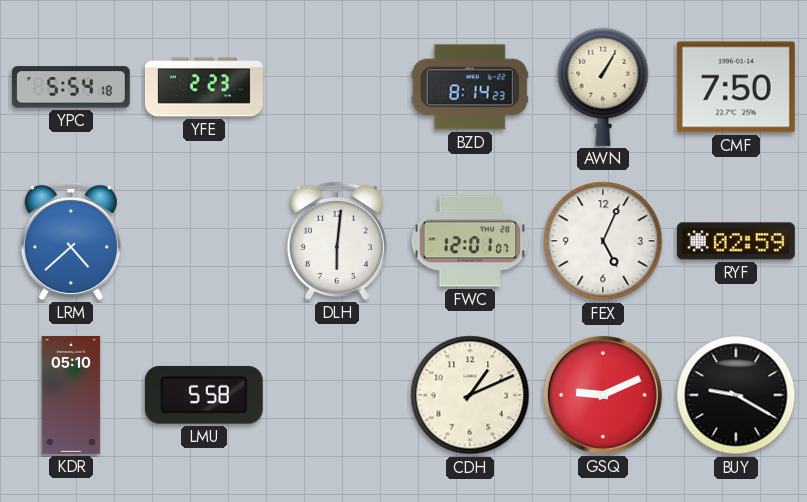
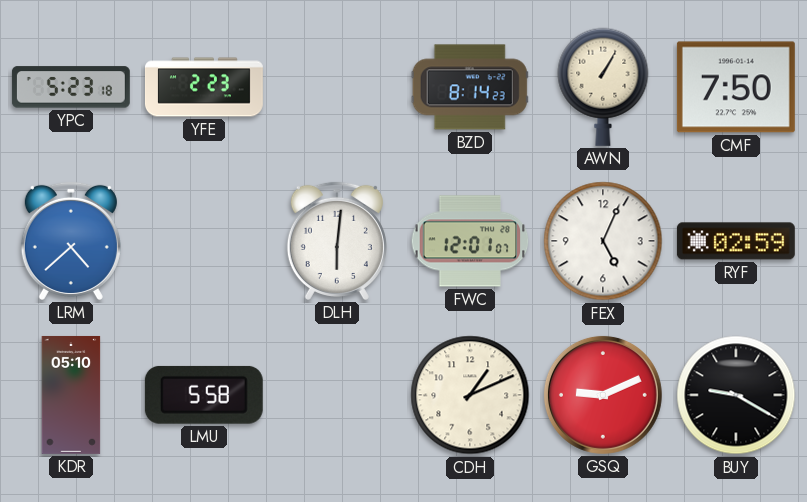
YPC: 5:54 -> 5:23 (71, 87)
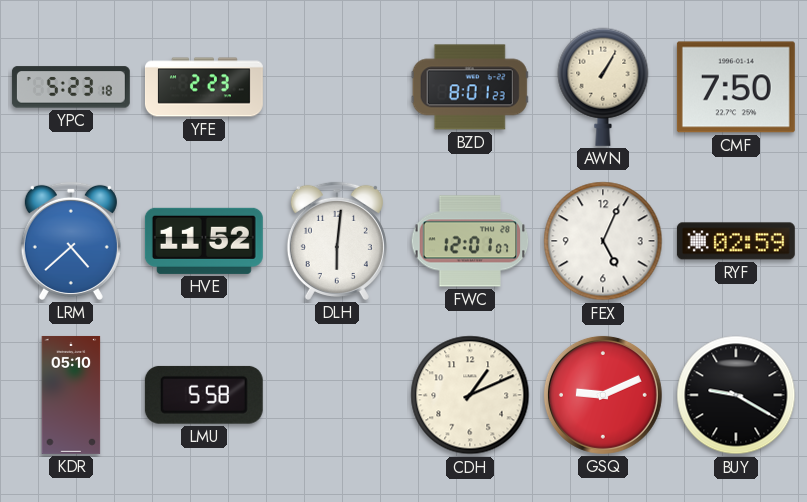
BZD: 8:14 -> 8:01 (470, 87)
HVE: none -> 11:52 (204, 241)
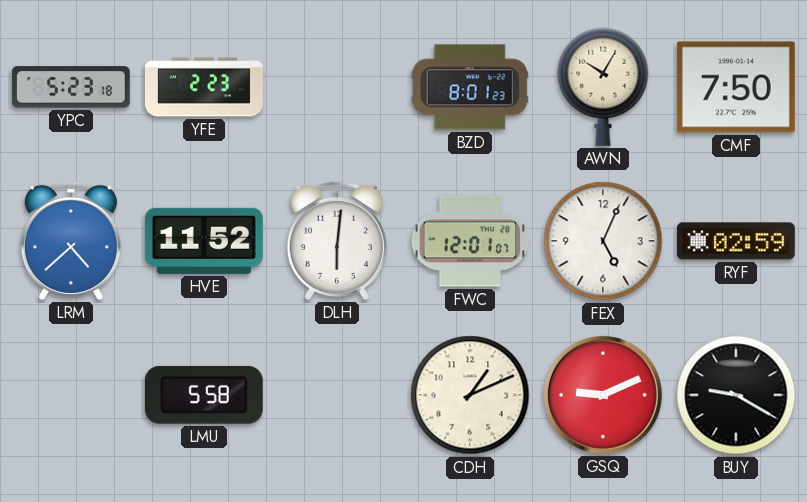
AWN: 1:05 -> 10:05 (603, 87)
KDR: 05:10 -> none (71, 395)
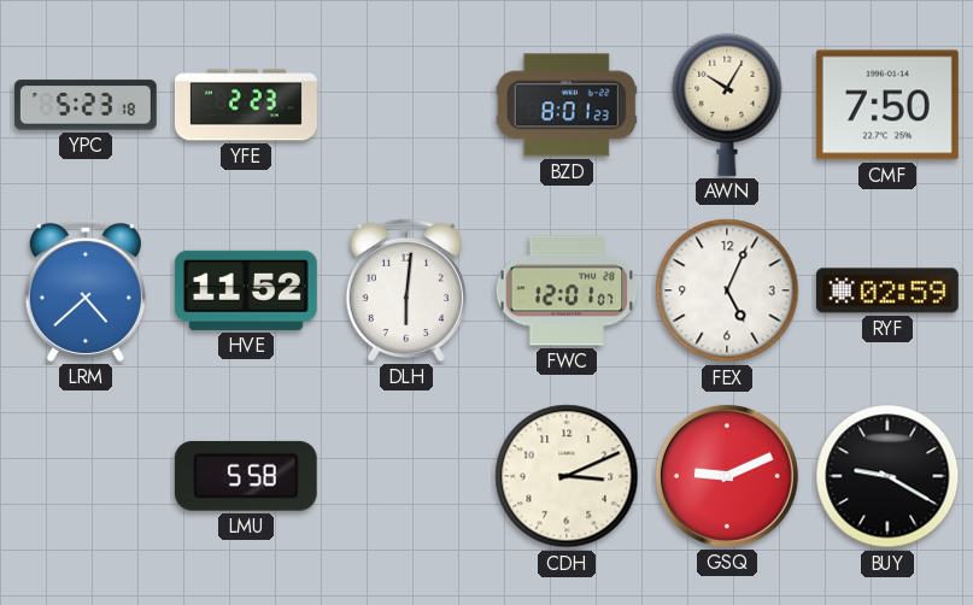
CDH: 1:11 -> 3:11 (567, 476)
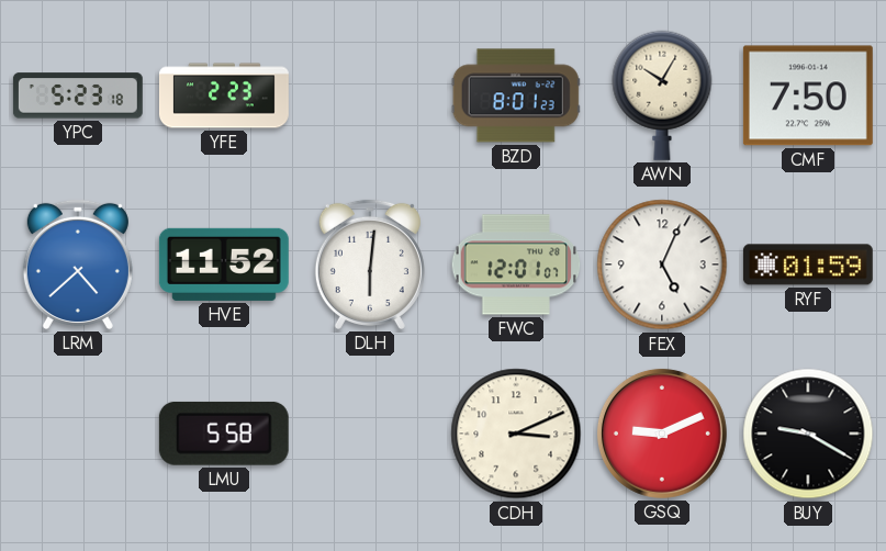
RYF: 02:59 -> 01:59 (808, 265)
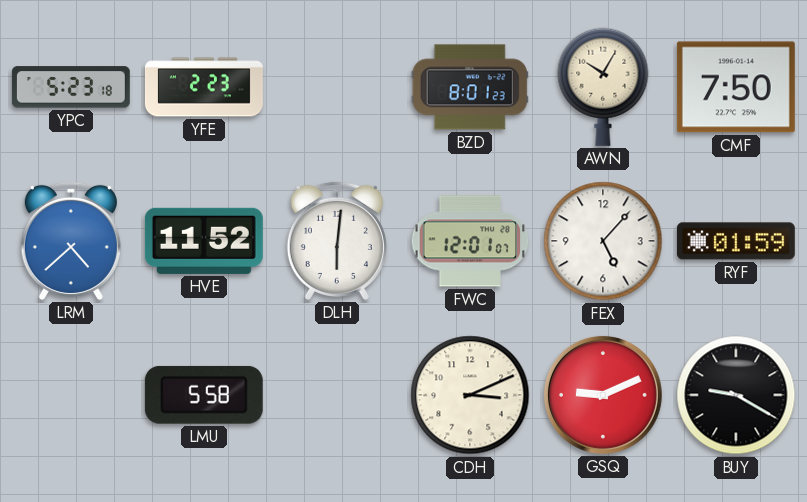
FEX: 5:04 -> 5:07 (603, 241)
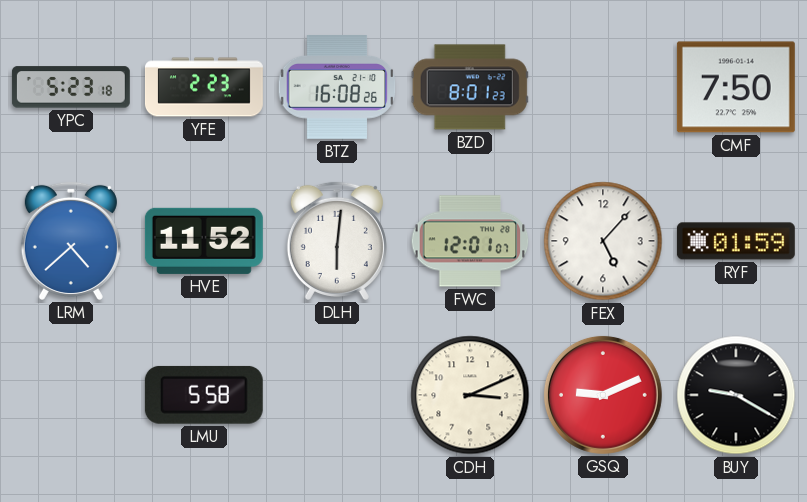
BTZ: none -> 16:08 (337, 88)
AWN: 10:05 -> none (603, 87)
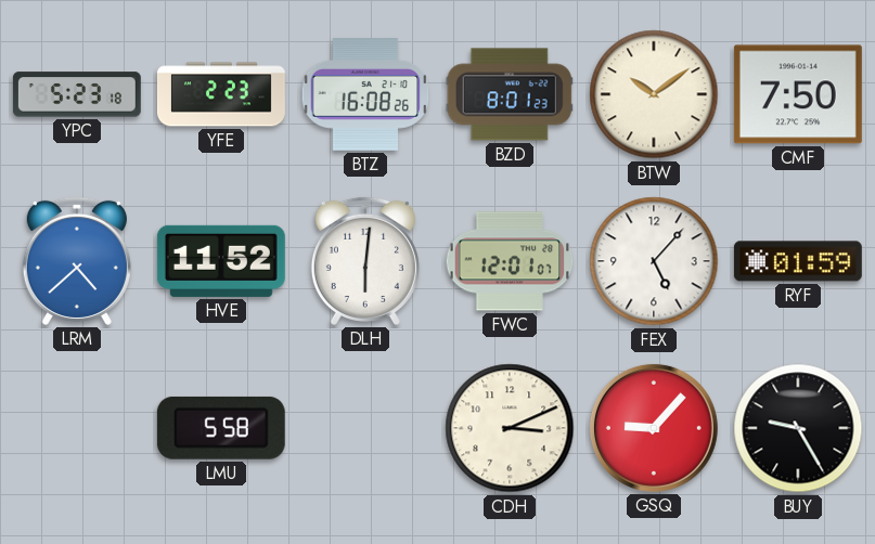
BTW: none -> 10:09 (654, 94)
GSQ: 9:11 -> 9:07 (654, 428)
BUY: 9:20 -> 9:25 (798, 428)
